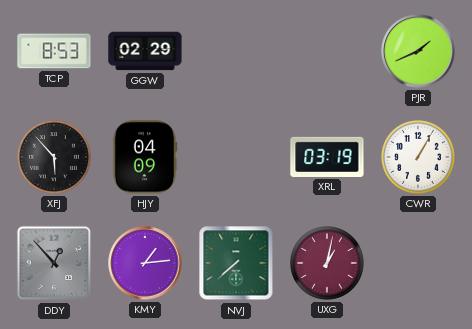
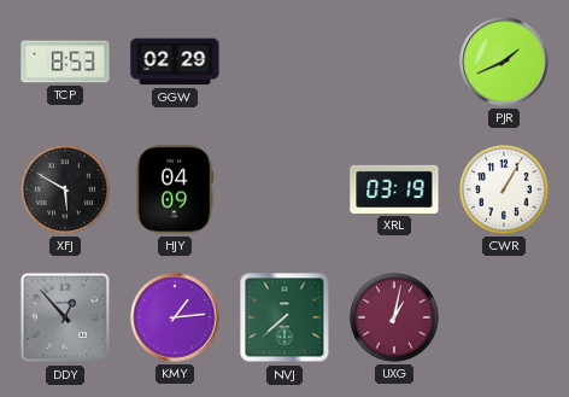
XFJ: 5:53 -> 5:50 (66, 191)
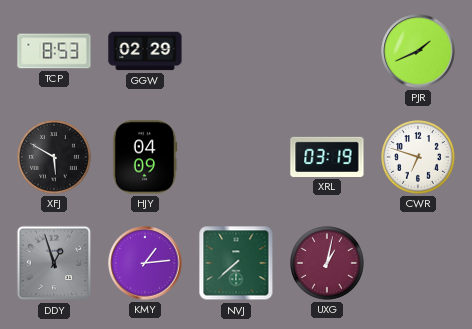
CWR: 1:05 -> 6:48 (419, 158)
DDY: 12:53 -> 12:57 (54, 263)
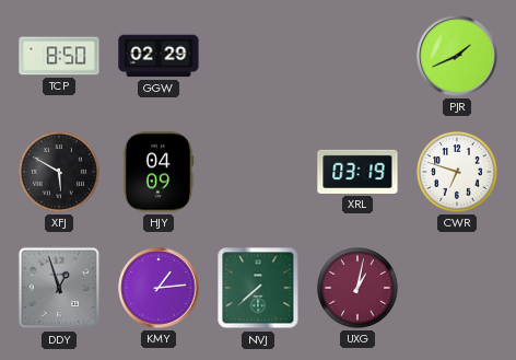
TCP: 8:53 -> 8:50 (59, 56)
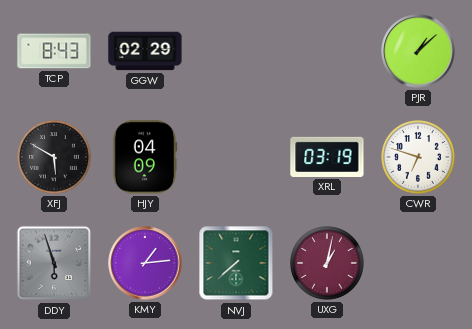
TCP: 8:50 -> 8:43 (54, 51)
PJR: 1:41 -> 1:08 (418, 51)
DDY: 12:57 -> 5:57 (54, 263)
